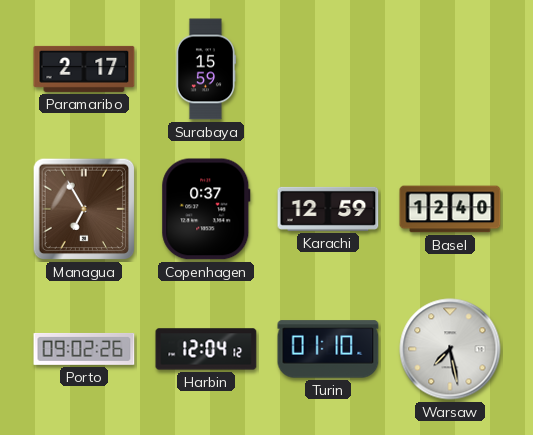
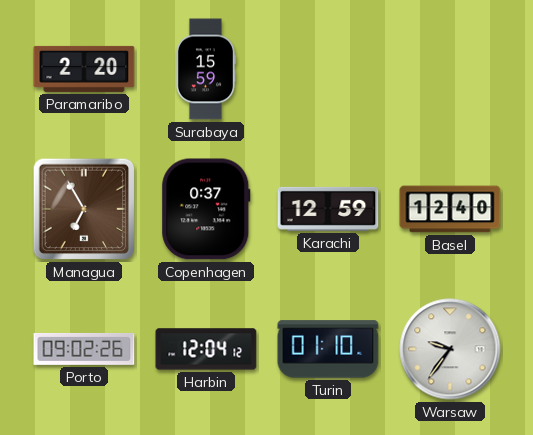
Paramaribo: 2:17 -> 2:20 (84, 69)
Warsaw: 7:28 -> 9:36 (450, 349)
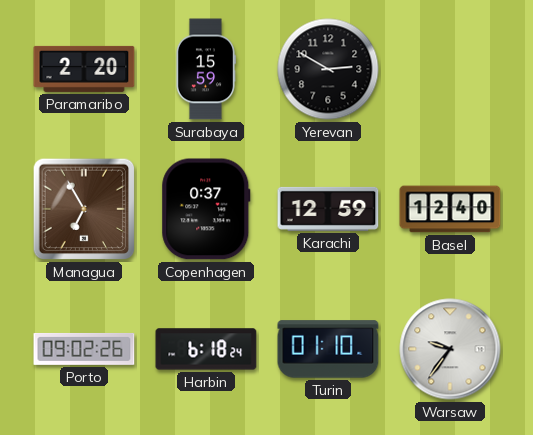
Yerevan: none -> 2:50 (328, 69)
Harbin: 12:04 -> 6:18 (206, 349)
